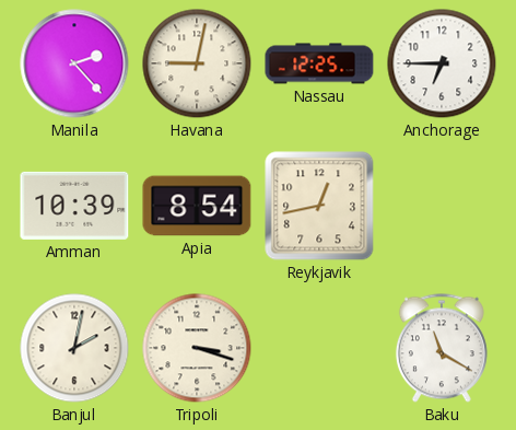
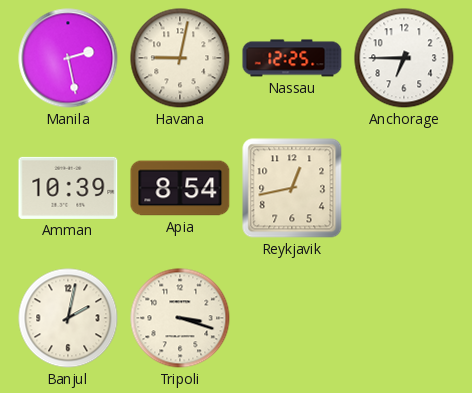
Manila: 2:23 -> 2:28 (68, 58)
Baku: 11:20 -> none (442, 348)
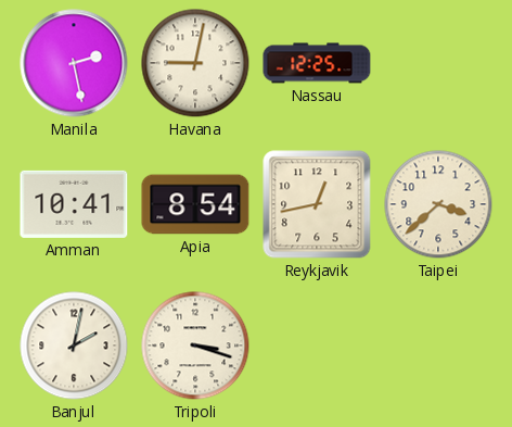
Anchorage: 6:45 -> none (404, 58)
Amman: 10:39 -> 10:41 (74, 204)
Taipei: none -> 3:38 (438, 204)
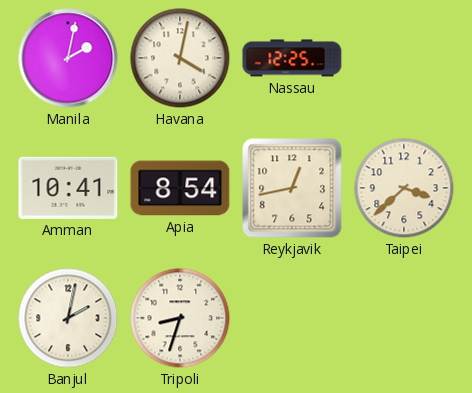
Manila: 2:28 -> 2:02 (68, 58)
Havana: 9:02 -> 4:02 (180, 58)
Tripoli: 3:18 -> 8:33 (180, 318)
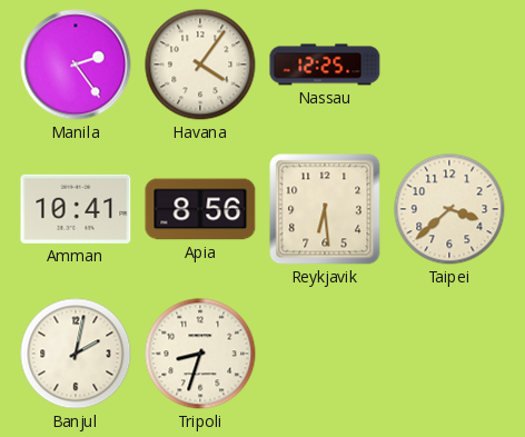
Manila: 2:02 -> 2:24 (76, 64)
Havana: 4:02 -> 4:06 (200, 64)
Apia: 8:54 -> 8:56 (200, 209)
Reykjavik: 12:43 -> 6:29 (325, 209)
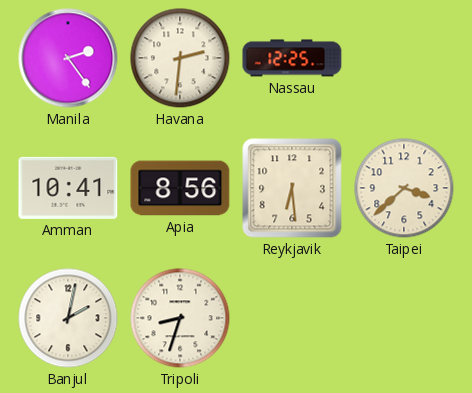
Havana: 4:06 -> 2:31 (180, 58)
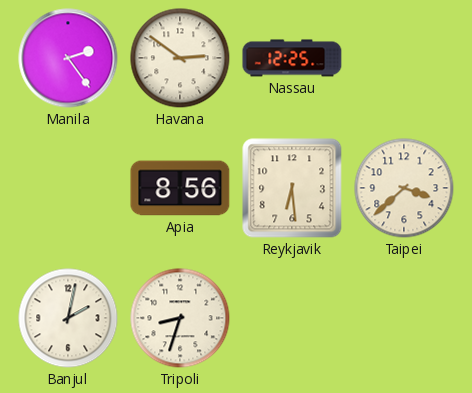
Havana: 2:31 -> 2:51 (180, 58)
Amman: 10:41 -> none (68, 188)
